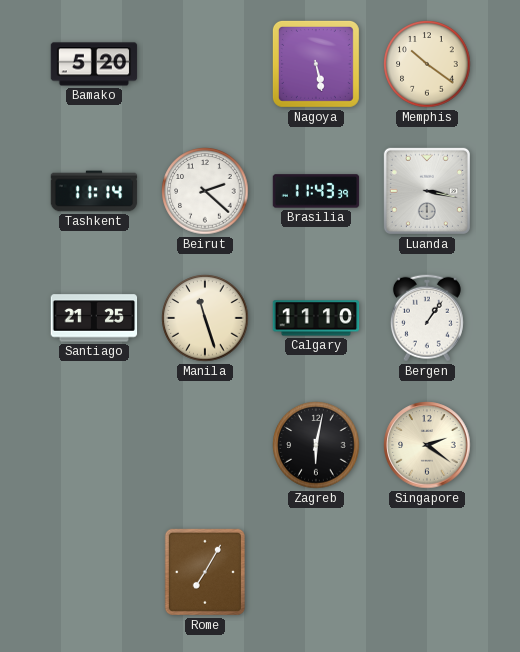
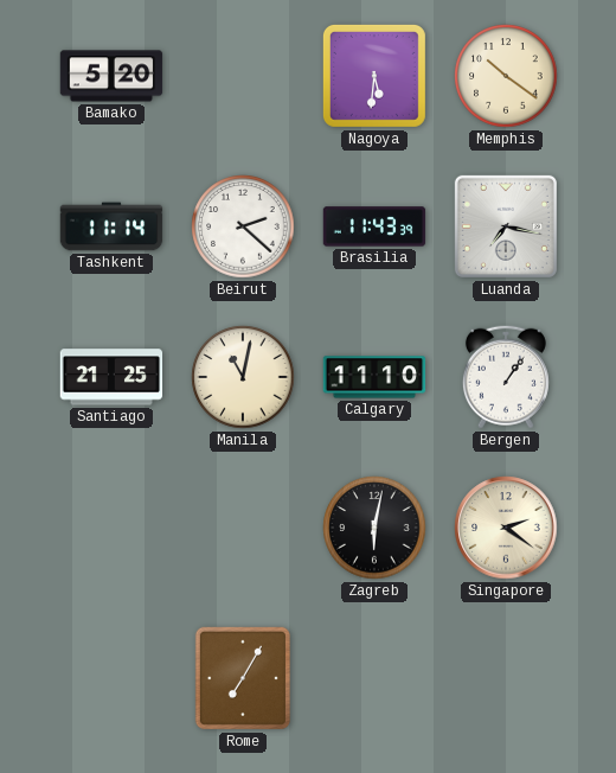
Nagoya: 5:28 -> 5:31 (374, 76)
Luanda: 3:17 -> 7:17 (506, 226)
Manila: 11:27 -> 11:02 (243, 377)
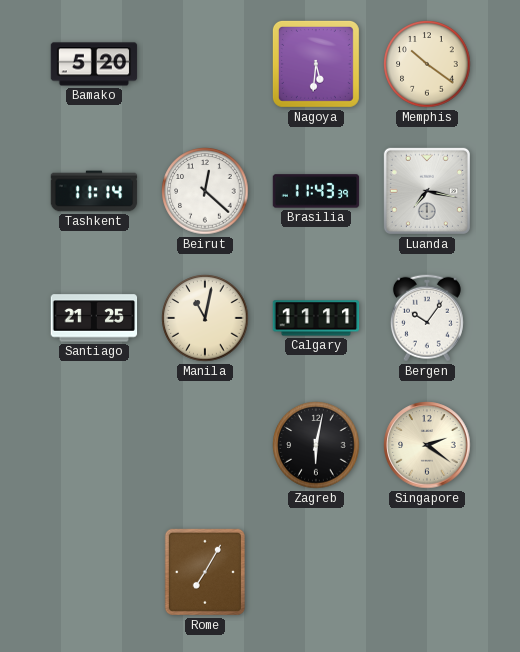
Beirut: 2:22 -> 12:22 (205, 191)
Calgary: 11:10 -> 11:11 (316, 318)
Bergen: 1:06 -> 10:06 (427, 318)
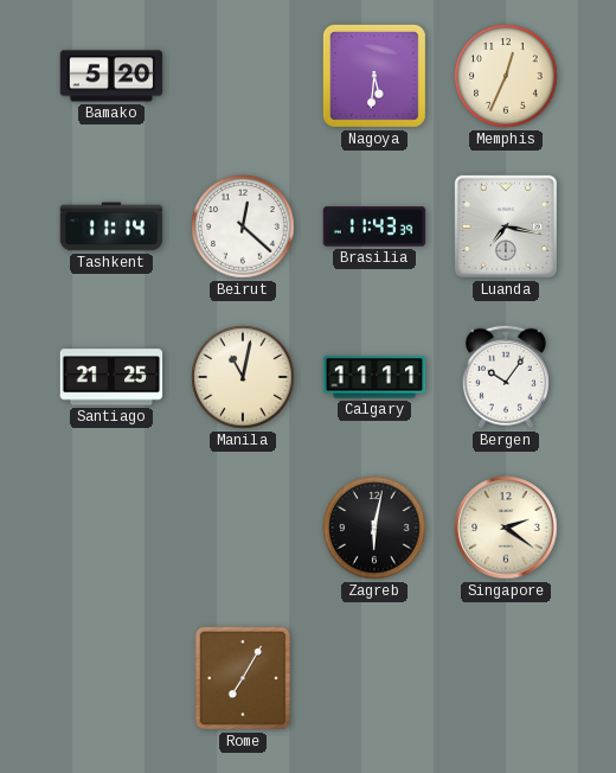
Memphis: 10:21 -> 12:34 (506, 76)
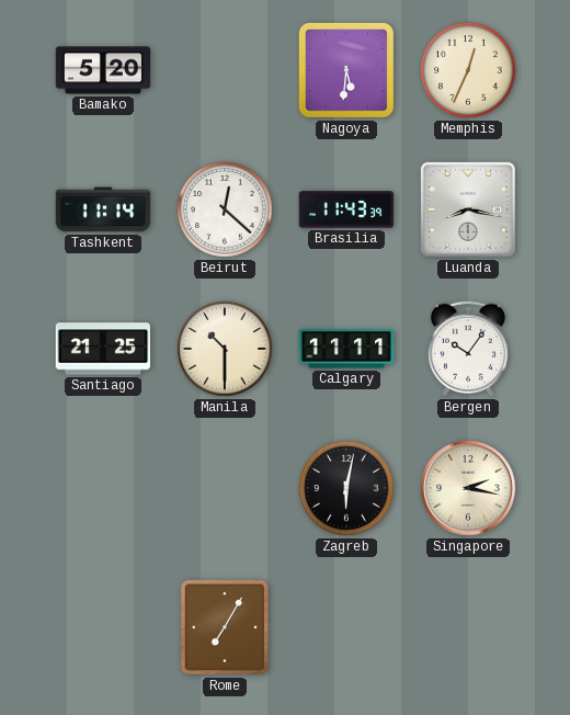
Luanda: 7:17 -> 8:17 (468, 209)
Manila: 11:02 -> 10:30 (225, 349)
Singapore: 2:21 -> 2:17 (468, 488)
